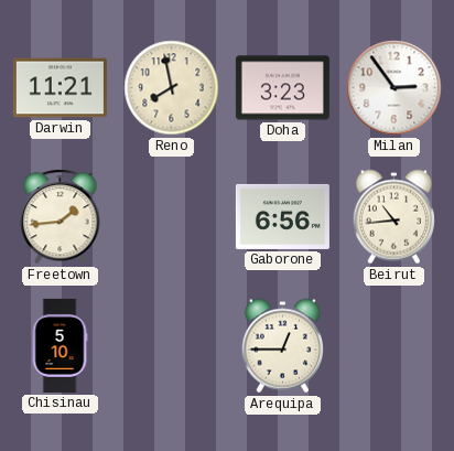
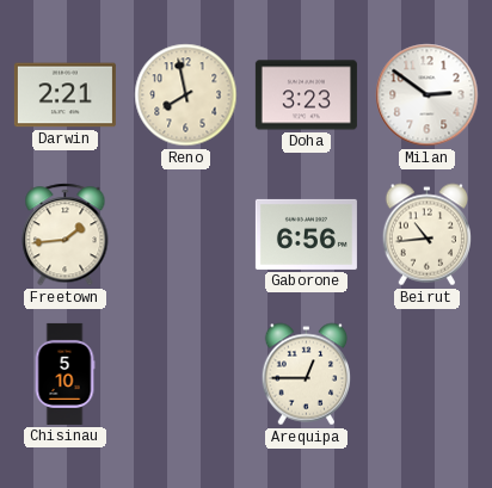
Darwin: 11:21 -> 2:21 (64, 95)
Milan: 2:54 -> 2:51 (428, 95)
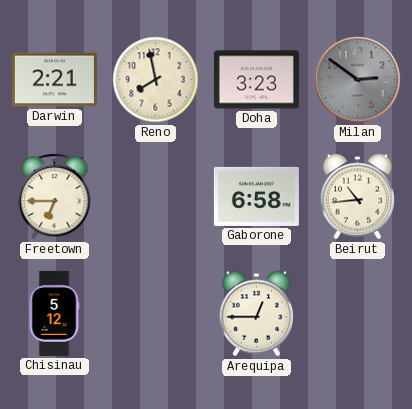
Milan dial: white -> grey (358, 80)
Freetown: 1:44 -> 6:45 (55, 197)
Gaborone: 6:56 -> 6:58 (256, 196)
Chisinau: 5:10 -> 5:12 (54, 313)
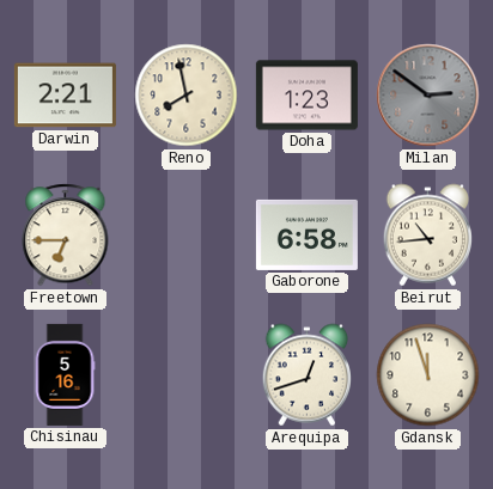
Doha: 3:23 -> 1:23 (306, 96)
Chisinau: 5:12 -> 5:16 (65, 374)
Arequipa: 12:45 -> 12:42 (306, 375)
Gdansk: none -> 11:57 (428, 375)
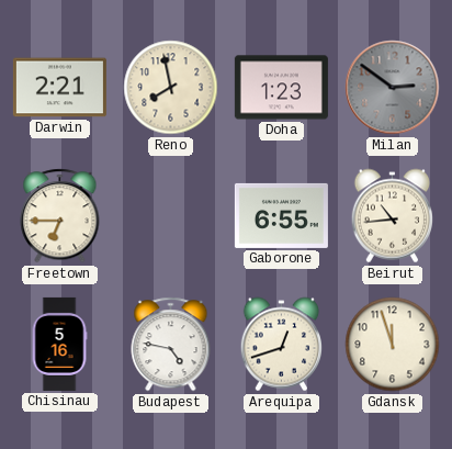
Gaborone: 6:58 -> 6:55 (281, 215)
Budapest: none -> 4:47 (171, 345)
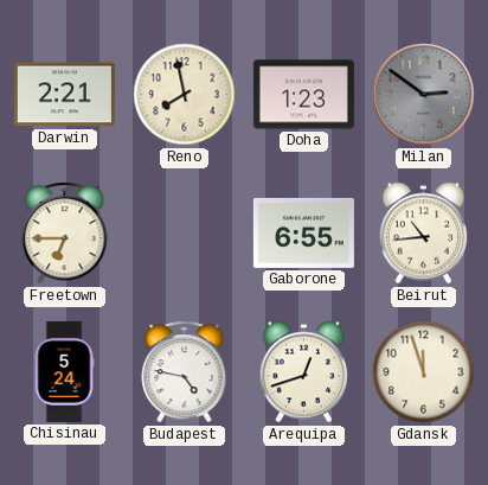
Chisinau: 5:16 -> 5:24 (64, 371)
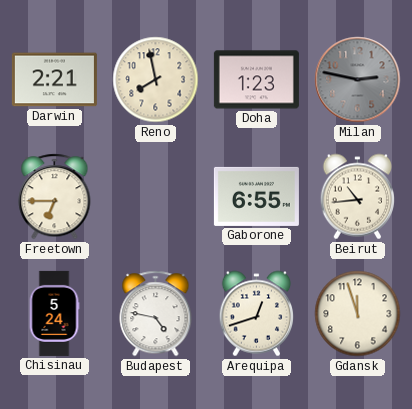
Milan: 2:51 -> 2:47 (358, 80)
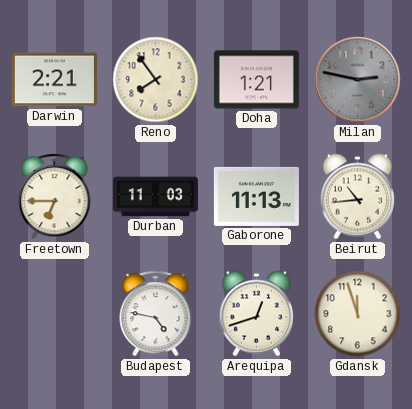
Reno: 7:58 -> 7:54 (156, 80)
Doha: 1:23 -> 1:21 (256, 80)
Durban: none -> 11:03 (155, 197)
Gaborone: 6:55 -> 11:13 (256, 196)
Chisinau: 5:24 -> none (54, 313)
